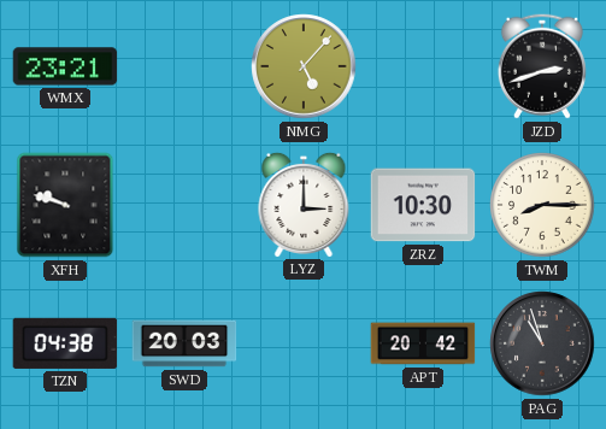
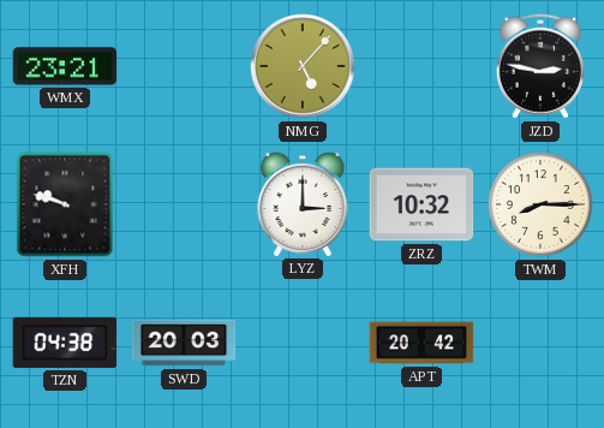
JZD: 2:42 -> 2:47 (540, 66)
ZRZ: 10:30 -> 10:32 (421, 204)
PAG: 10:57 -> none (542, 343)
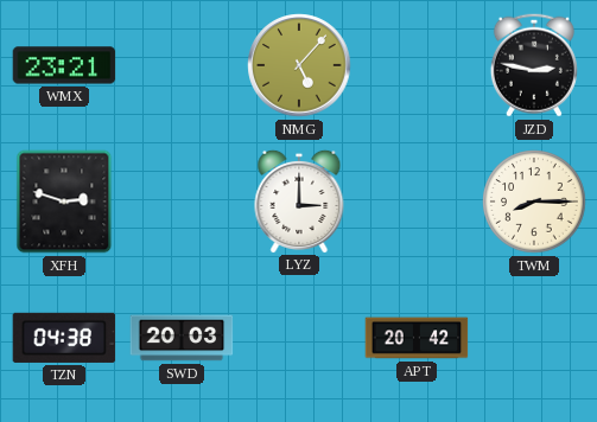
XFH: 9:48 -> 2:48 (64, 202)
ZRZ: 10:32 -> none (421, 204)
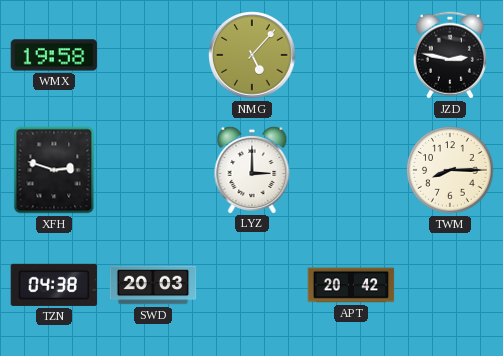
WMX: 23:21 -> 19:58 (54, 55)
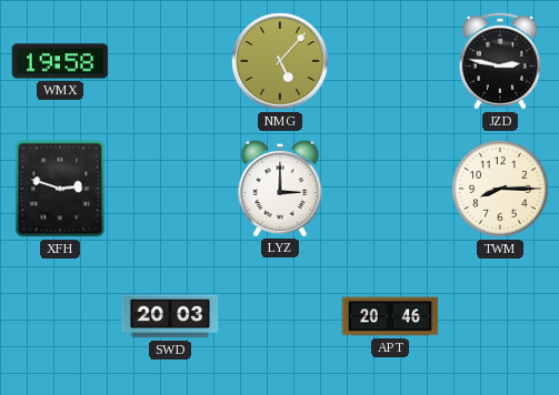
TZN: 04:38 -> none (54, 285)
APT: 20:42 -> 20:46 (390, 316)
